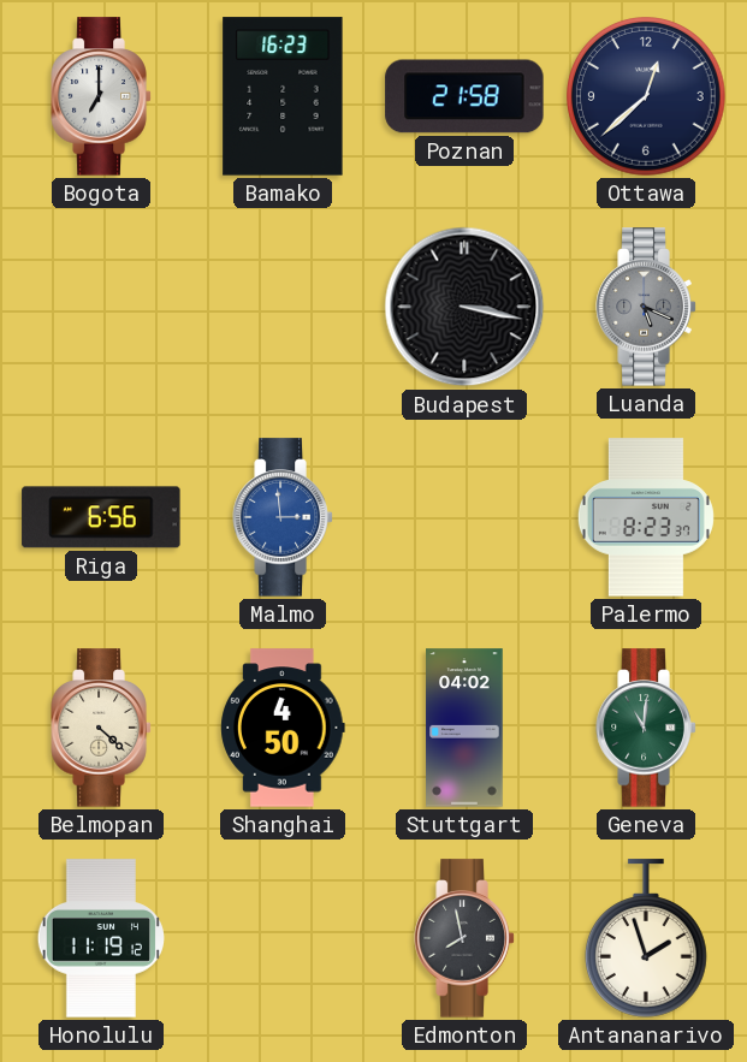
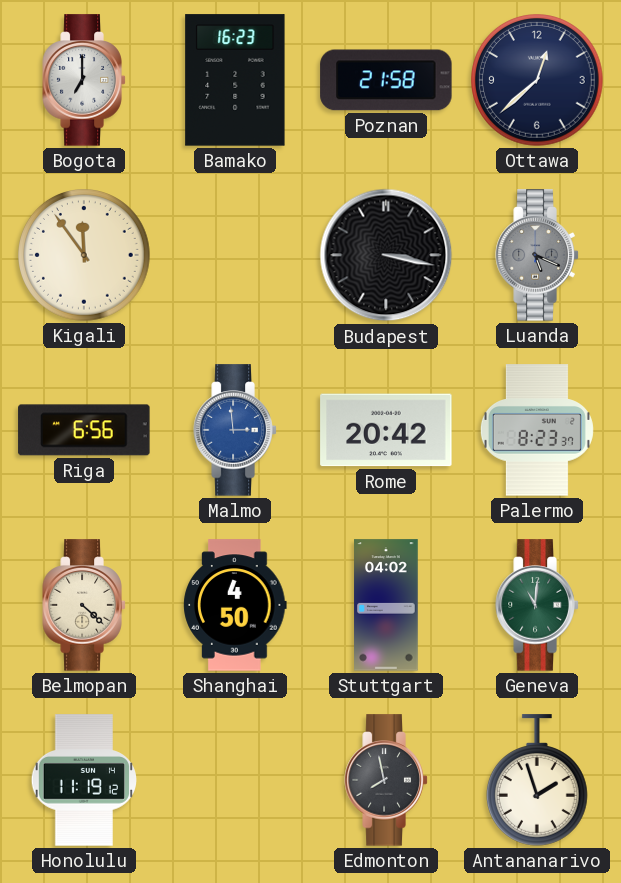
Kigali: none -> 11:54 (85, 256)
Rome: none -> 20:42 (386, 430)
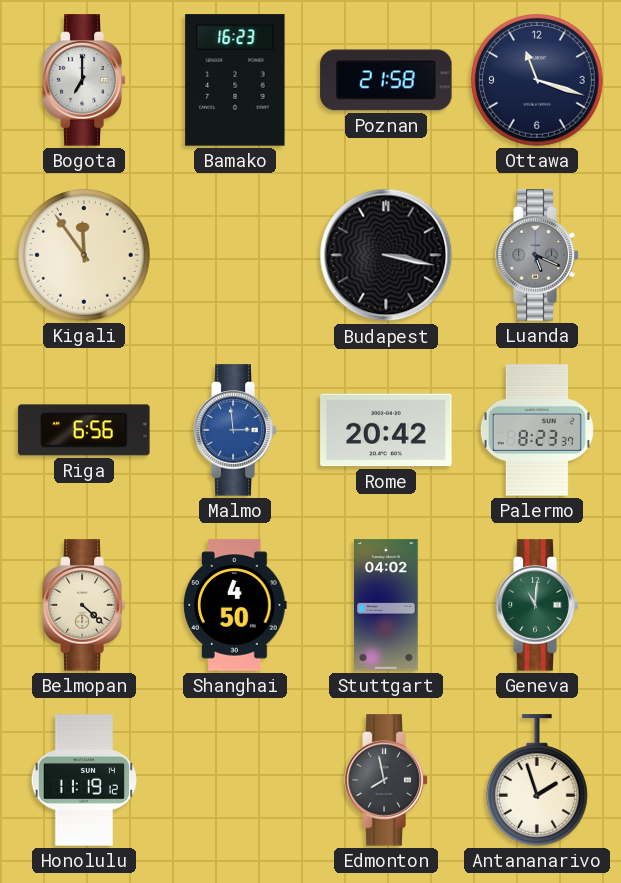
Ottawa: 12:38 -> 11:18 (538, 81)
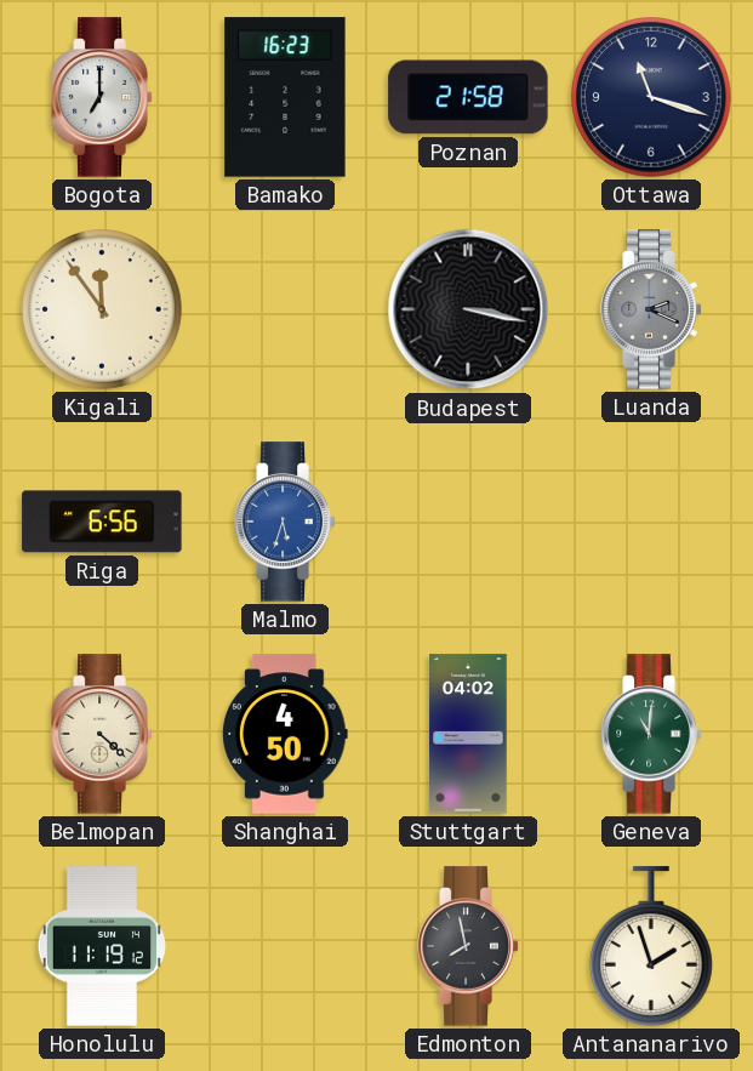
Luanda: 5:19 -> 2:19 (651, 309)
Malmo: 2:59 -> 5:33 (285, 522)
Rome: 20:42 -> none (386, 430)
Palermo: 8:23 -> none (537, 430)
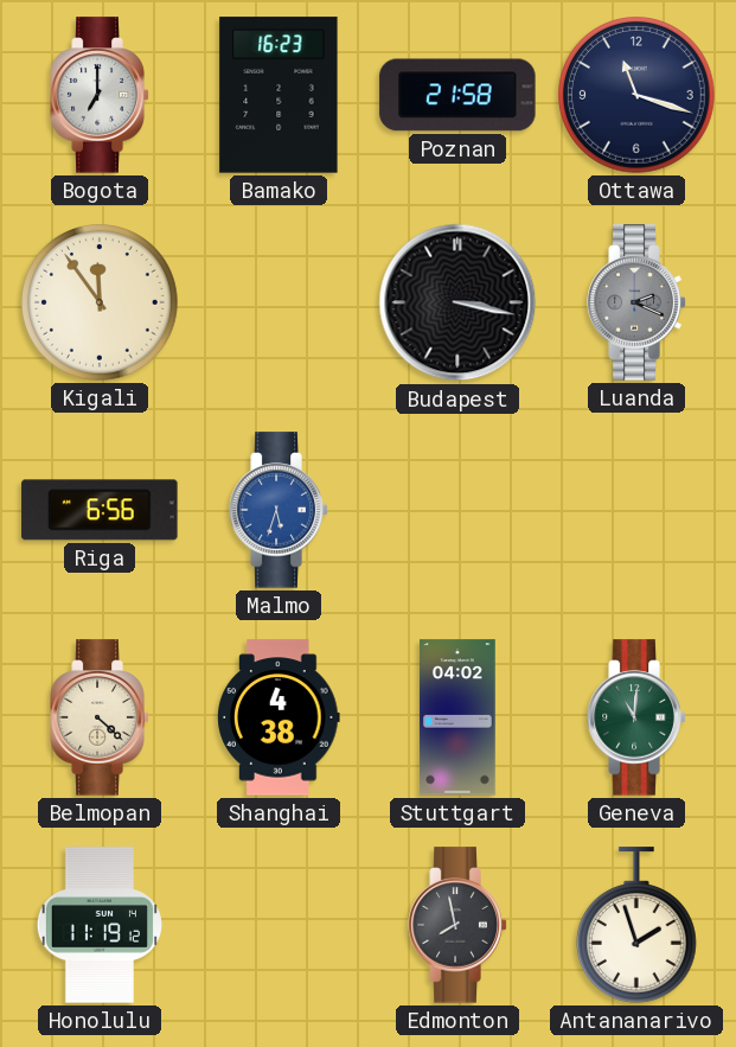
Shanghai: 4:50 -> 4:38 (279, 717)
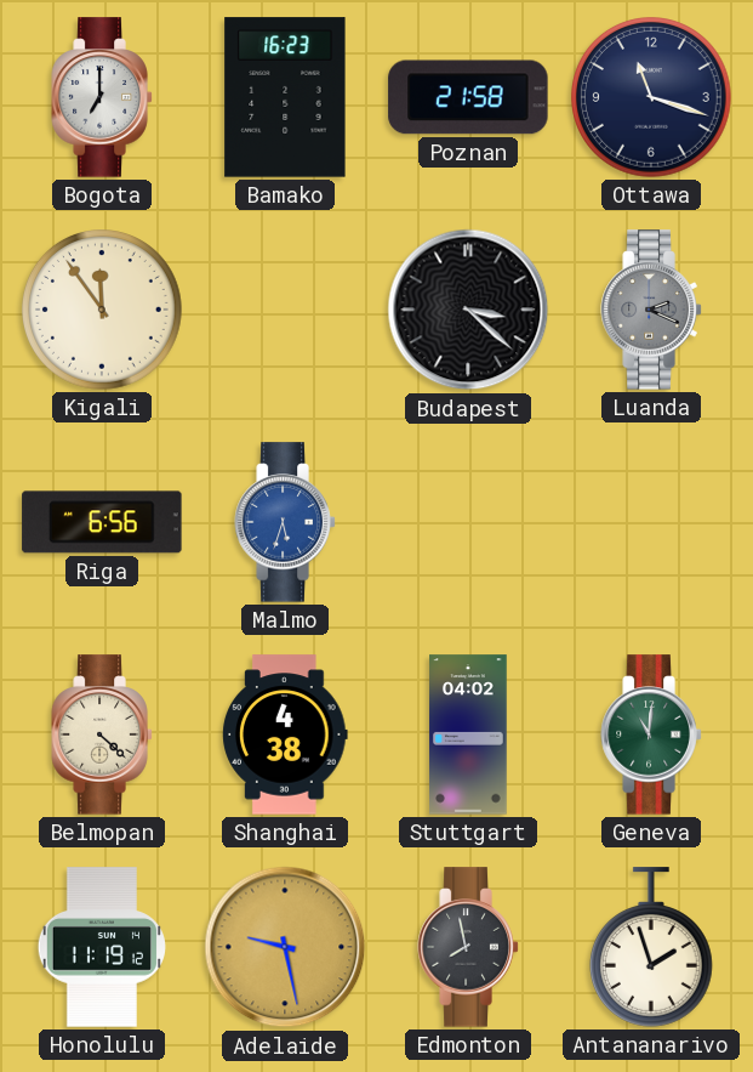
Budapest: 3:17 -> 3:22 (468, 310)
Adelaide: none -> 9:28 (285, 947)
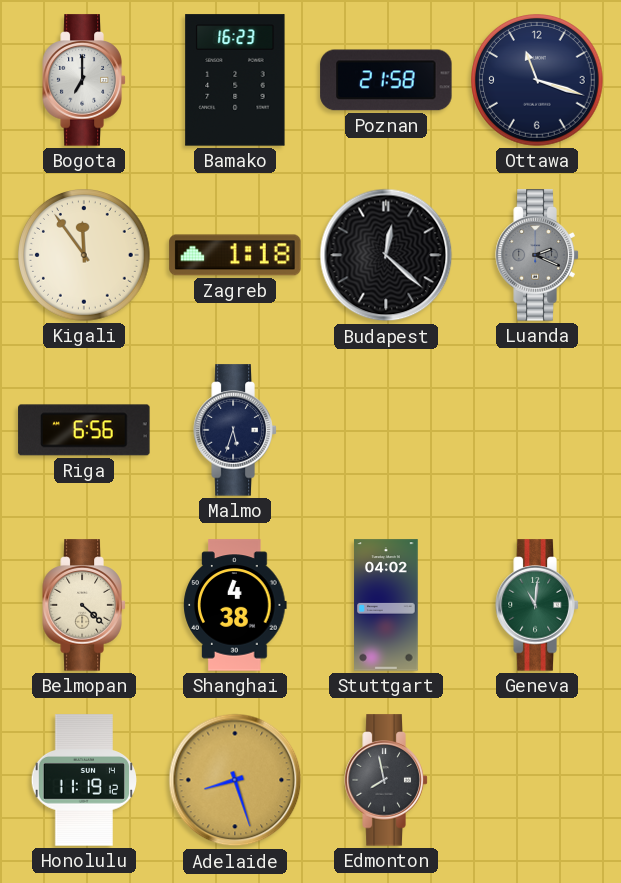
Zagreb: none -> 1:18 (235, 255)
Budapest: 3:22 -> 12:22 (386, 255)
Malmo dial: blue -> navy (235, 430)
Adelaide: 9:28 -> 8:27 (235, 780)
Antananarivo: 1:57 -> none (651, 947)
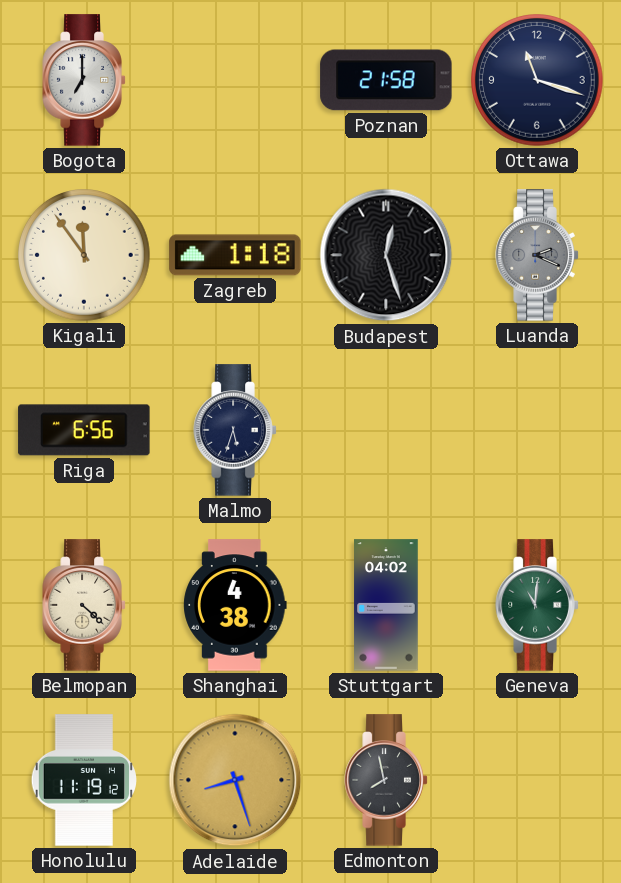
Bamako: 16:23 -> none (235, 80)
Budapest: 12:22 -> 12:27 (386, 255)
